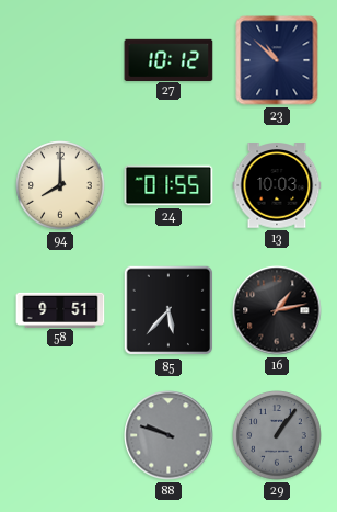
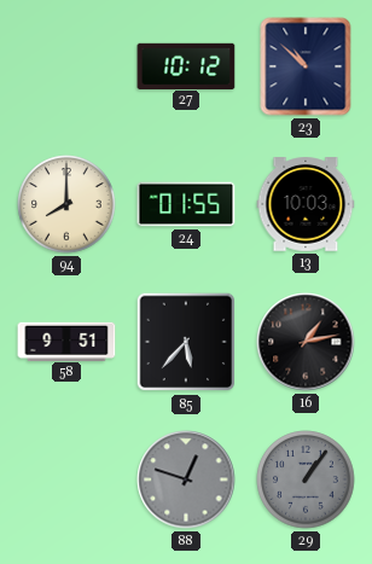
88: 9:48 -> 12:48 (186, 479)
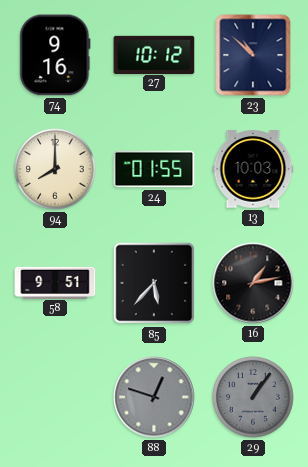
74: none -> 9:16 (55, 55)
